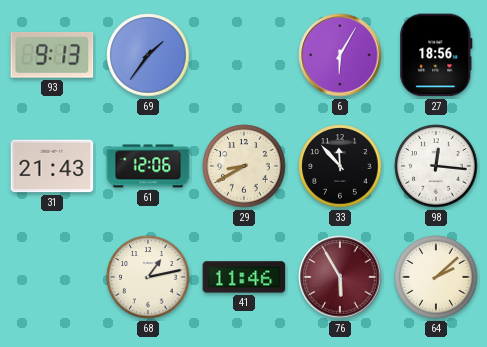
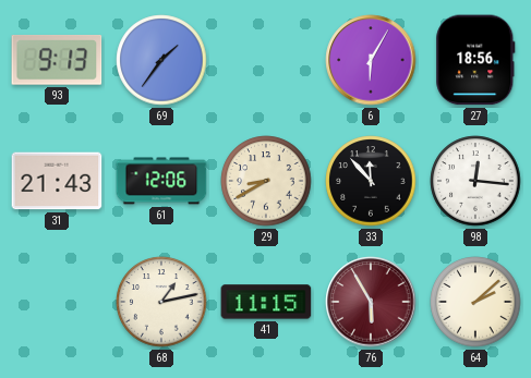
41: 11:46 -> 11:15 (266, 302)
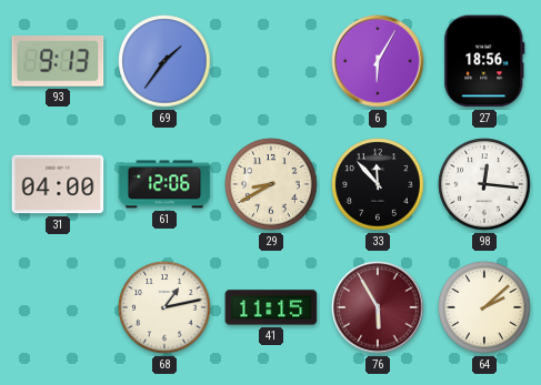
31: 21:43 -> 04:00 (58, 184)
